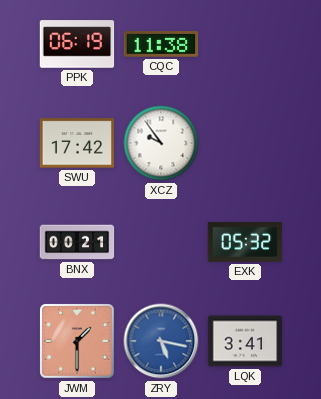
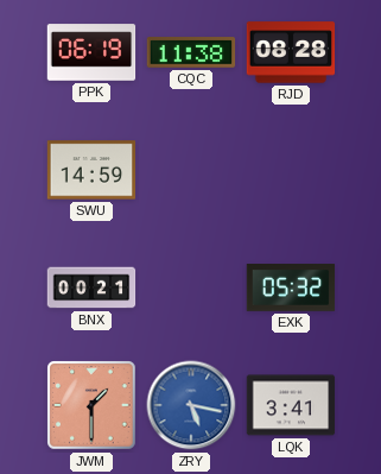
RJD: none -> 08:28 (291, 52)
SWU: 17:42 -> 14:59 (91, 170)
XCZ: 9:54 -> none (161, 143)
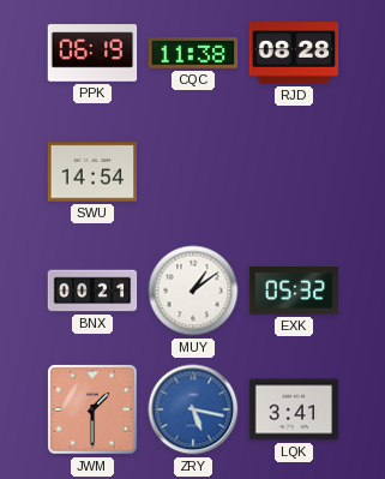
SWU: 14:59 -> 14:54 (92, 172)
MUY: none -> 1:09 (193, 291)
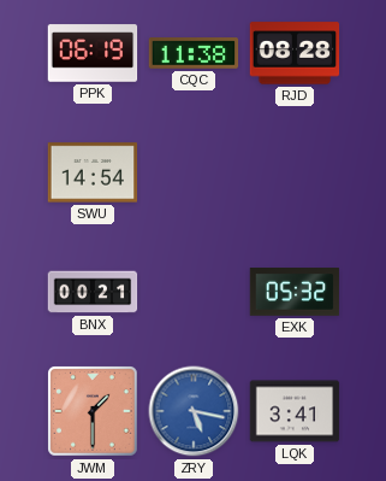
MUY: 1:09 -> none (193, 291)
